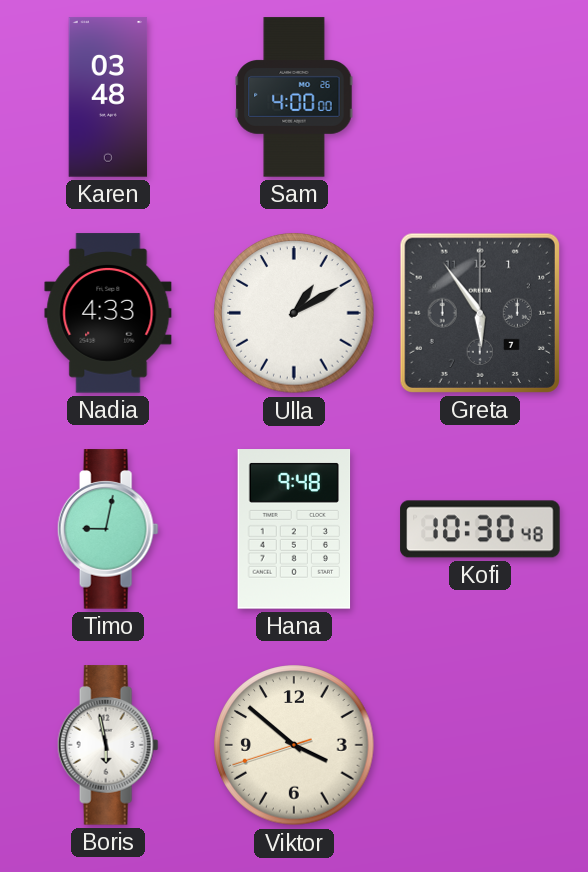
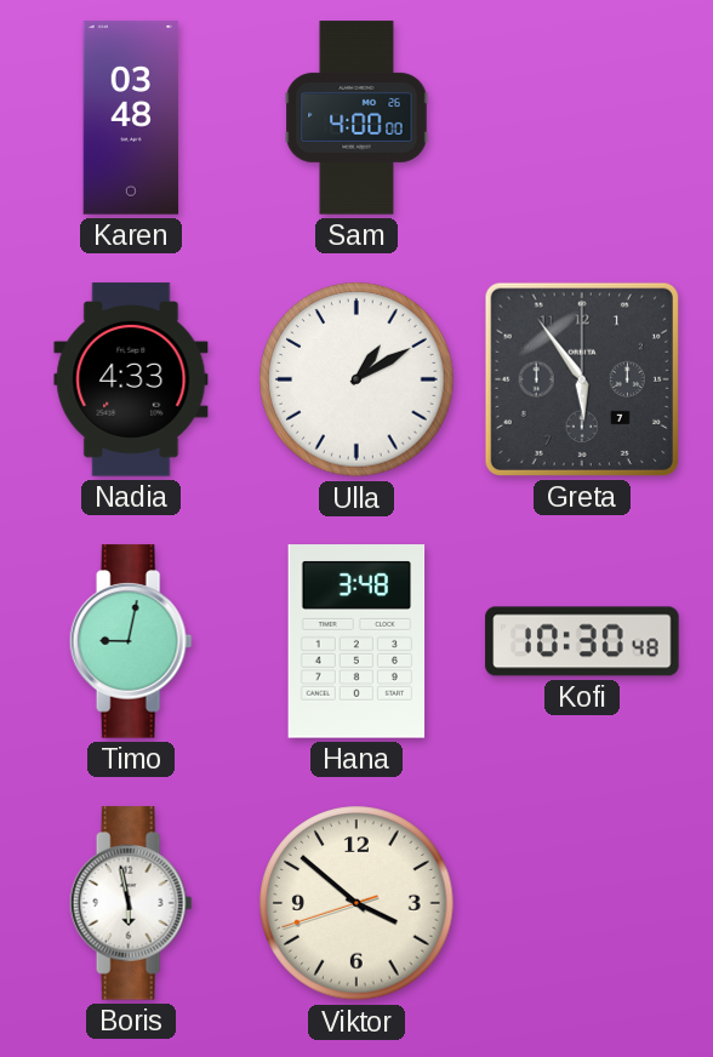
Hana: 9:48 -> 3:48 (356, 641)
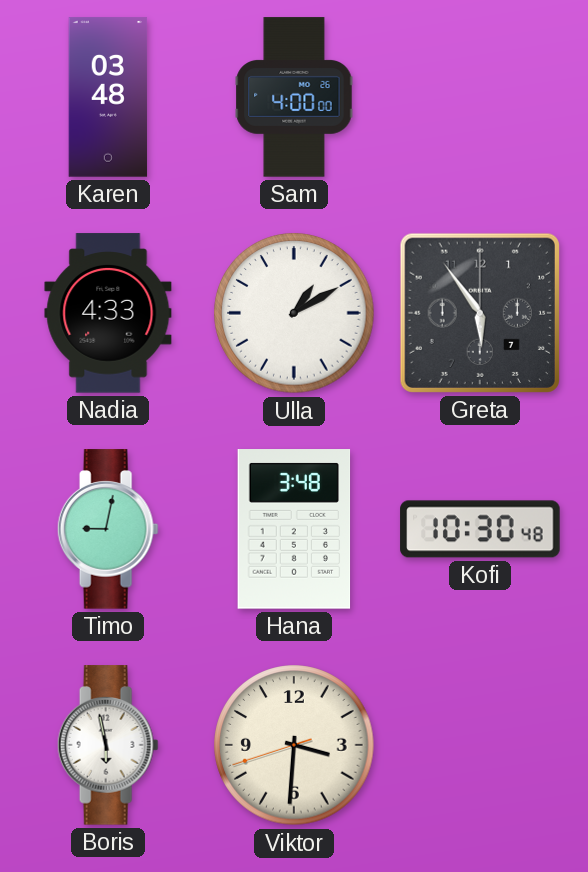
Viktor: 3:51 -> 3:30 (294, 745)
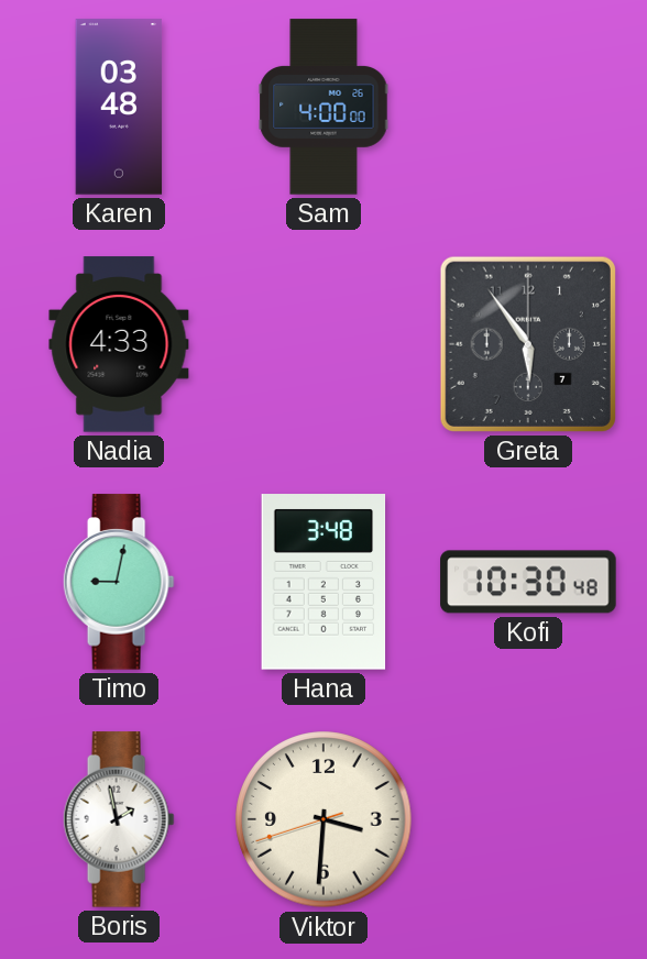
Ulla: 1:10 -> none (294, 313)
Boris: 5:58 -> 1:58 (119, 819)
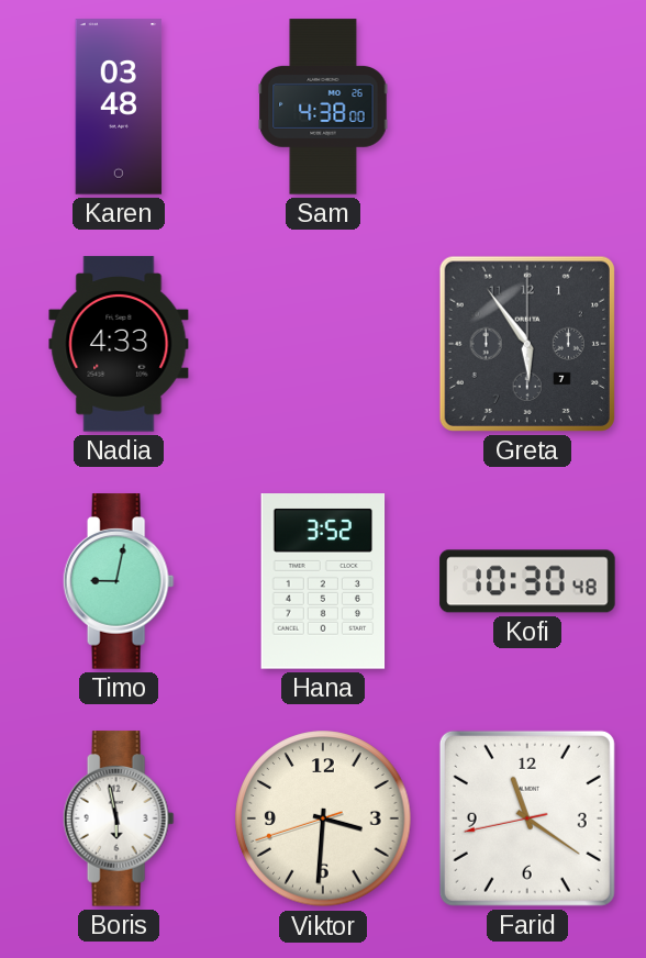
Sam: 4:00 -> 4:38 (323, 107)
Hana: 3:48 -> 3:52 (323, 581)
Boris: 1:58 -> 5:58 (119, 818)
Farid: none -> 11:20 (527, 818)
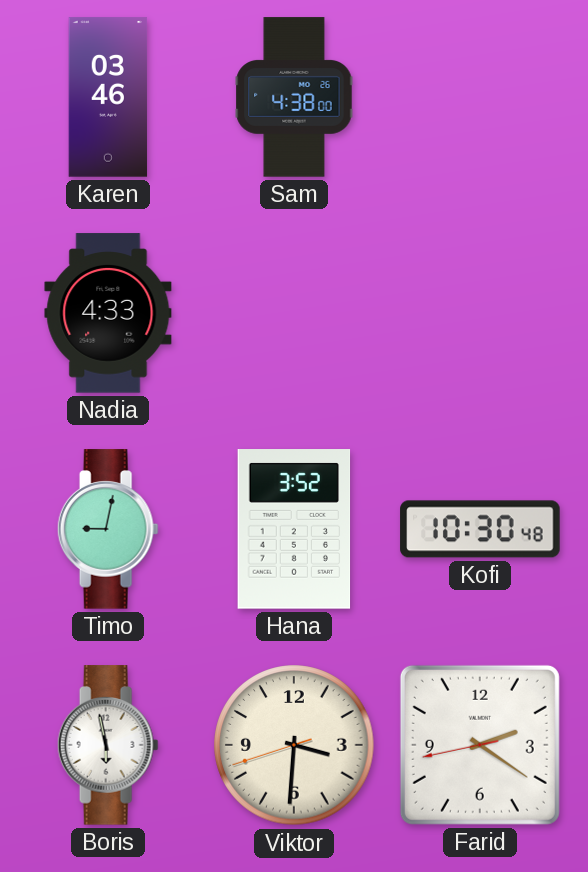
Karen: 03:48 -> 03:46 (108, 97)
Greta: 5:54 -> none (527, 344)
Farid: 11:20 -> 2:20 (480, 745)
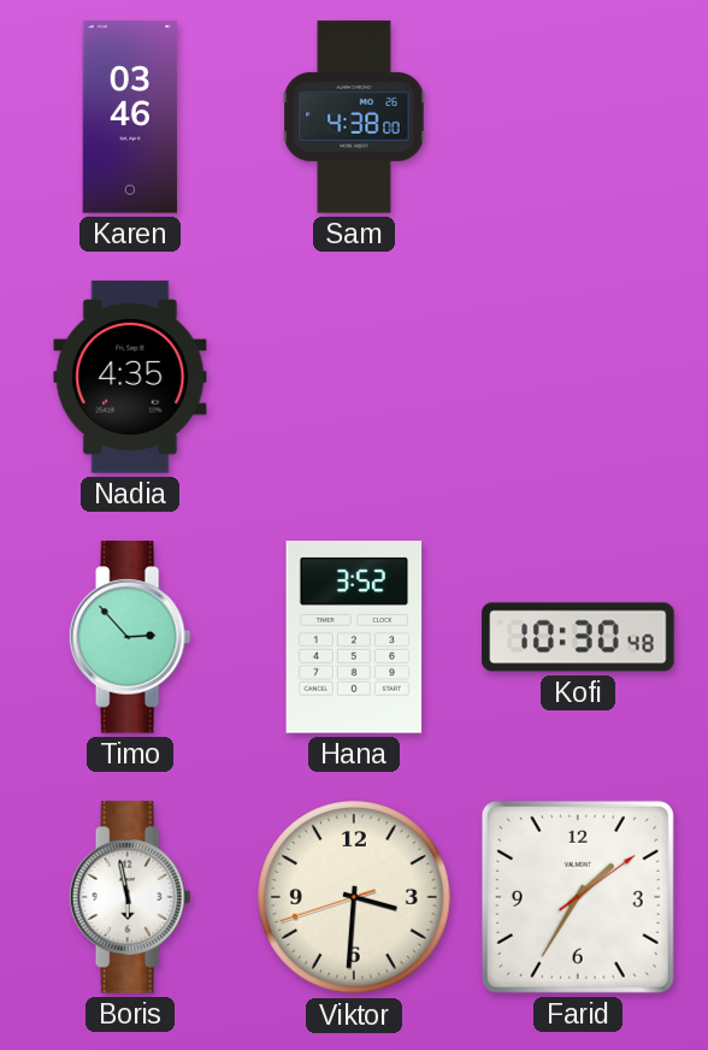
Nadia: 4:33 -> 4:35 (130, 377)
Timo: 9:02 -> 2:53 (130, 637)
Farid: 2:20 -> 1:35 (578, 897)
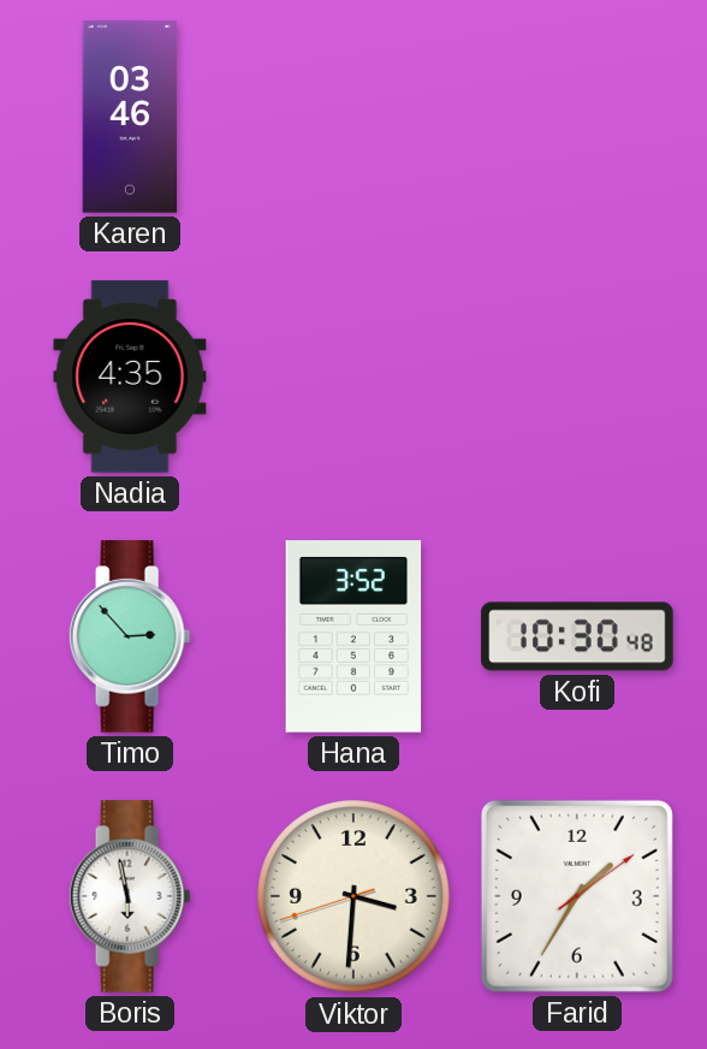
Sam: 4:38 -> none (354, 117)
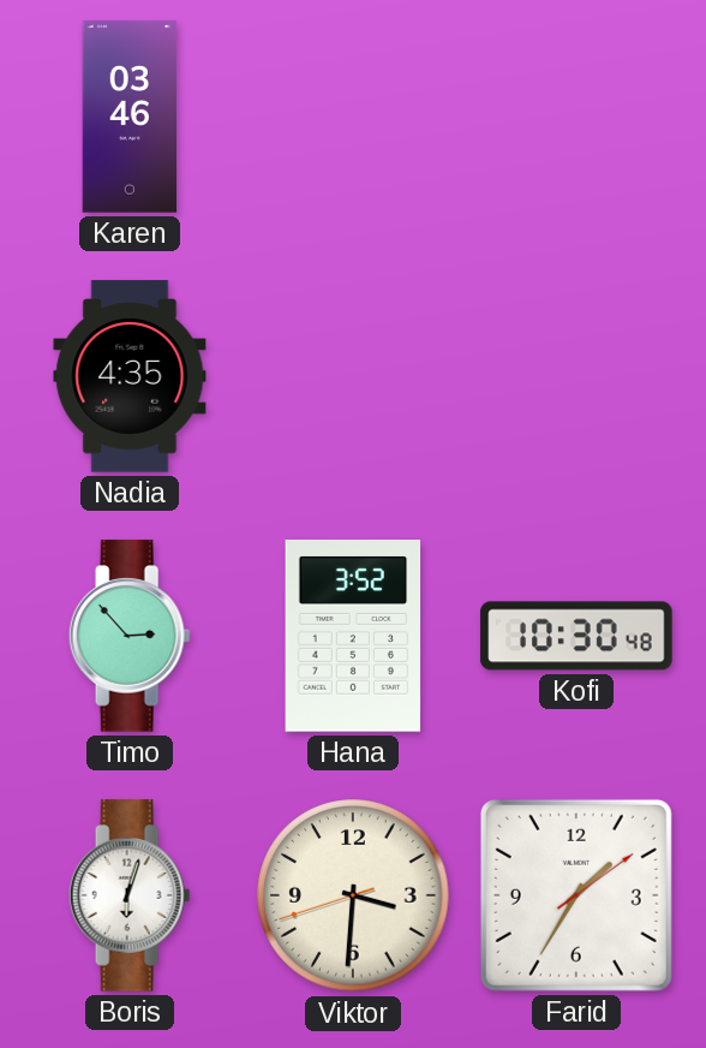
Boris: 5:58 -> 6:03 (130, 895)
